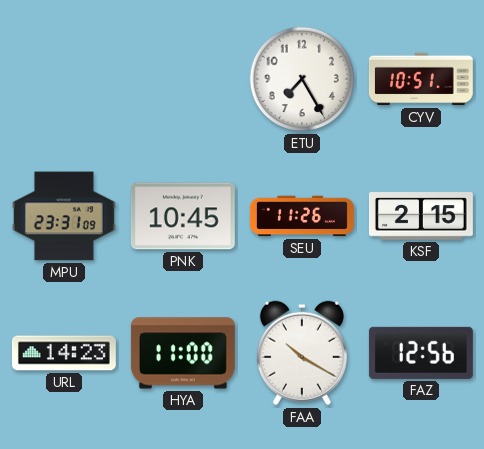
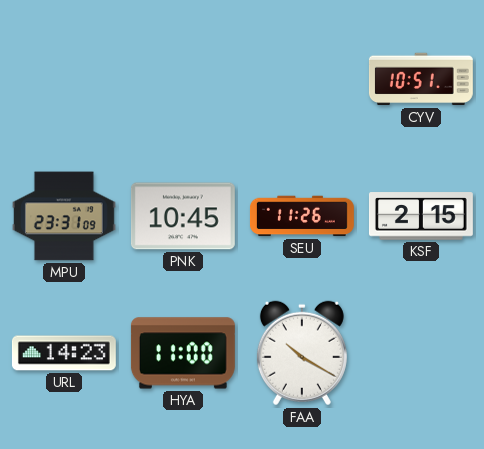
ETU: 7:25 -> none (302, 79)
FAZ: 12:56 -> none (421, 353)
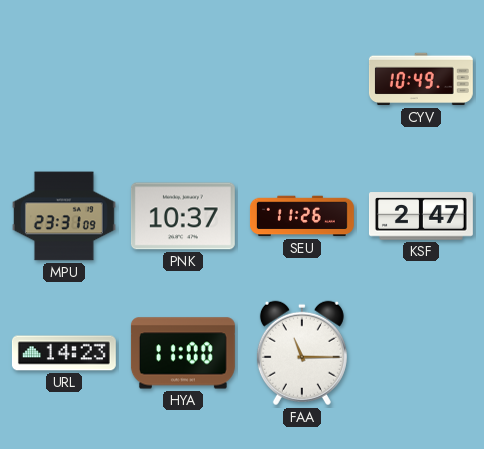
CYV: 10:51 -> 10:49 (421, 79)
PNK: 10:45 -> 10:37 (183, 216)
KSF: 2:15 -> 2:47 (421, 216)
FAA: 10:20 -> 11:15 (302, 353)
